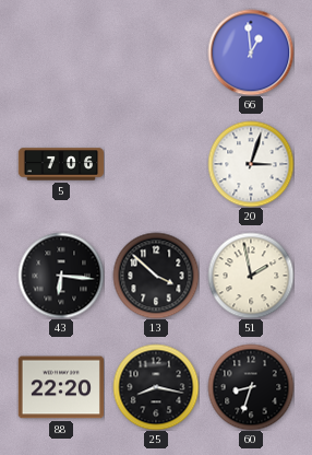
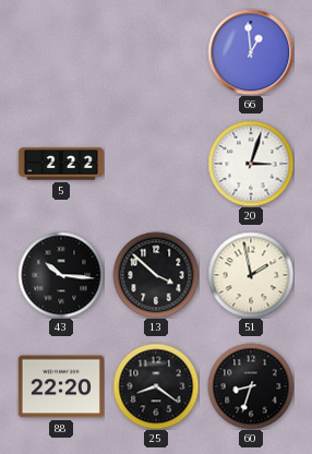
5: 7:06 -> 2:22 (61, 164)
43: 6:16 -> 10:16 (61, 275)
25: 8:17 -> 8:21 (156, 386)
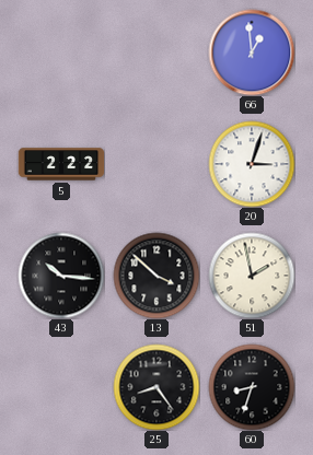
88: 22:20 -> none (60, 386)
25: 8:21 -> 8:24 (156, 387)
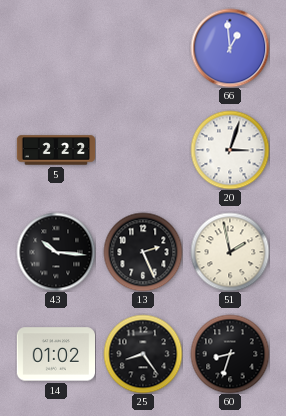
13: 3:52 -> 2:26 (143, 252)
14: none -> 01:02 (55, 354)
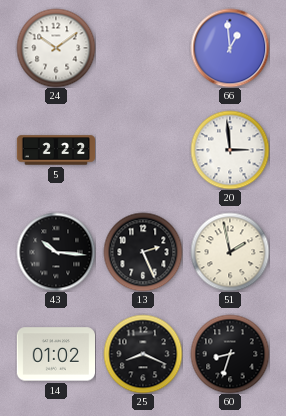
24: none -> 10:09 (56, 48)
20: 3:03 -> 2:59 (230, 150)
25: 8:24 -> 8:19 (143, 354)
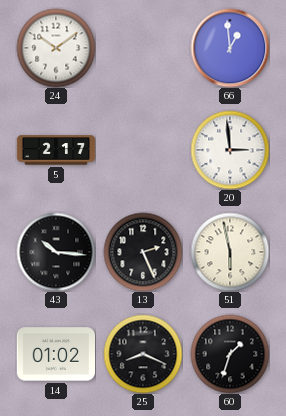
5: 2:22 -> 2:17 (56, 150)
51: 1:58 -> 5:58 (230, 252)
60: 8:33 -> 1:33 (230, 354)
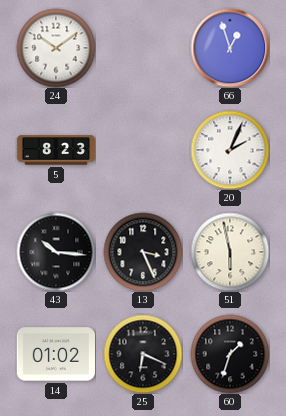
66: 12:59 -> 12:57 (230, 48)
5: 2:17 -> 8:23 (56, 150)
20: 2:59 -> 2:04 (230, 150)
13: 2:26 -> 3:26 (143, 252)
25: 8:19 -> 6:19 (143, 354)
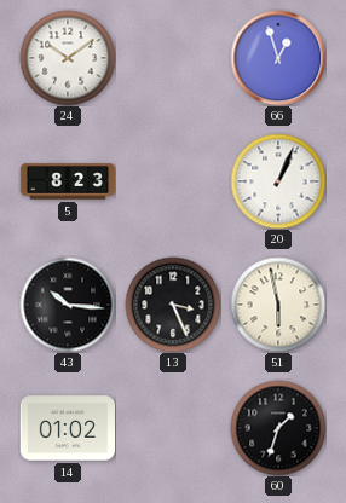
20: 2:04 -> 1:04 (278, 181)
25: 6:19 -> none (143, 354)
